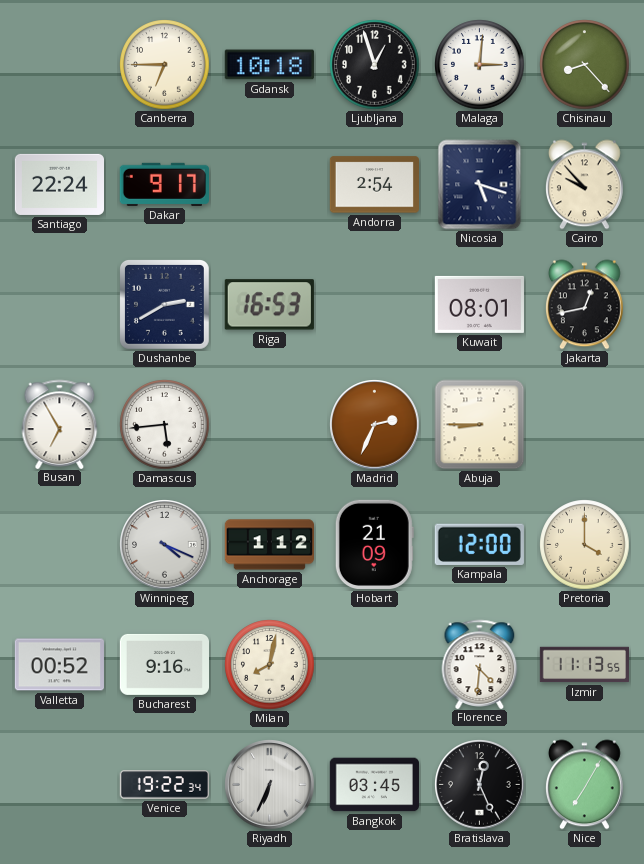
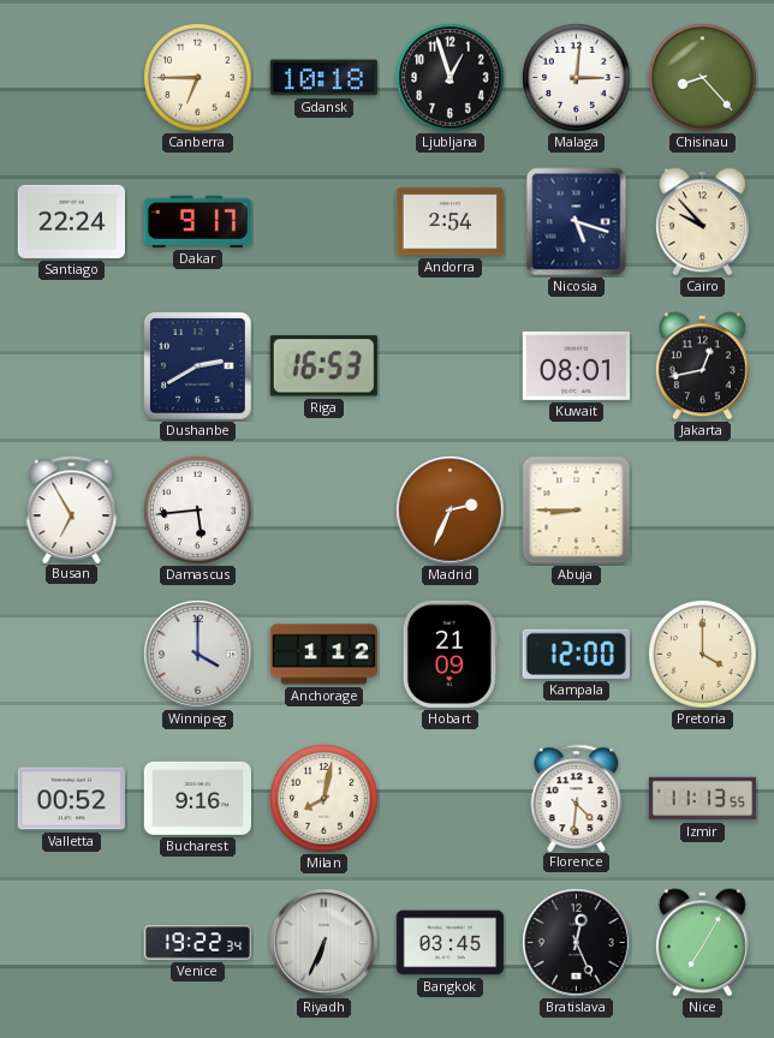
Winnipeg: 4:19 -> 4:00 (198, 655)
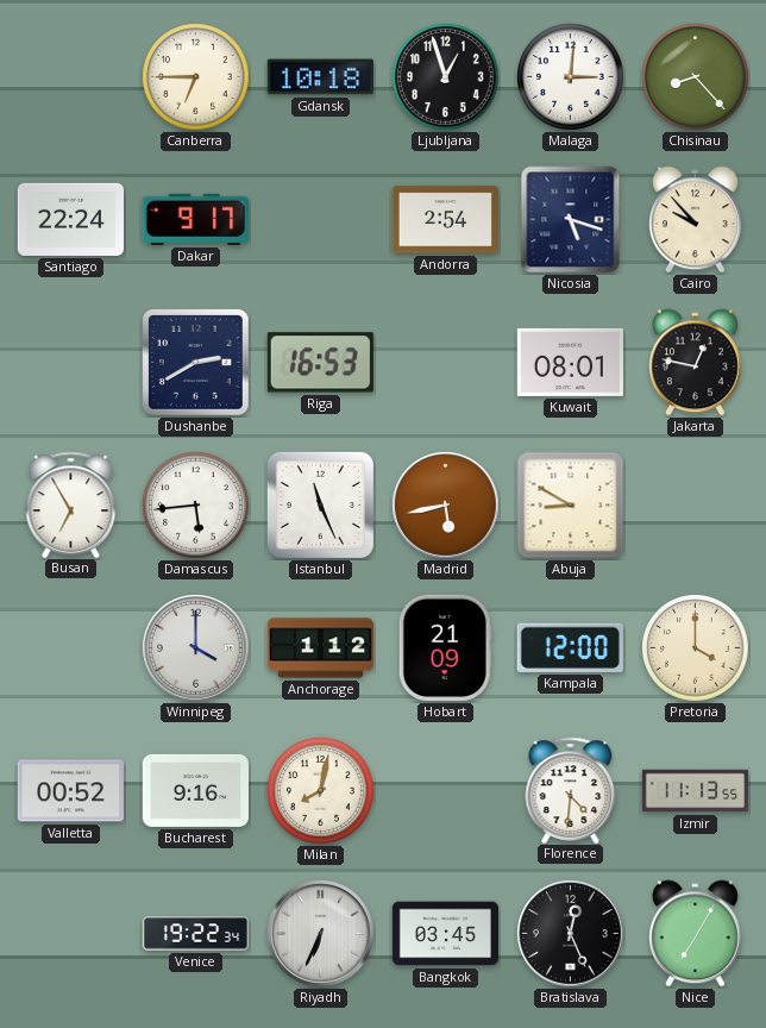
Jakarta: 12:43 -> 12:47 (695, 363)
Istanbul: none -> 11:26 (320, 504)
Madrid: 2:34 -> 5:43 (446, 506)
Abuja: 8:45 -> 8:50 (571, 506)
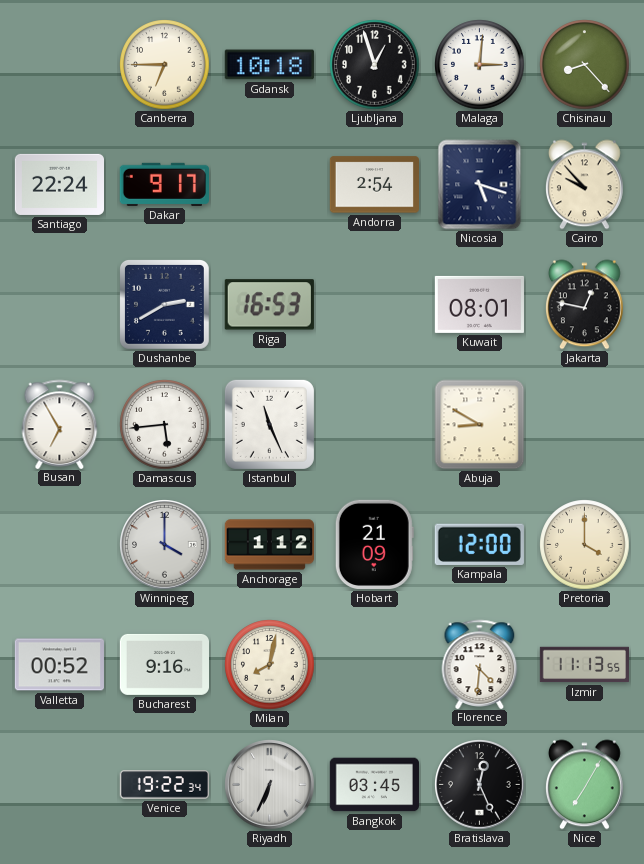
Madrid: 5:43 -> none (446, 506)
